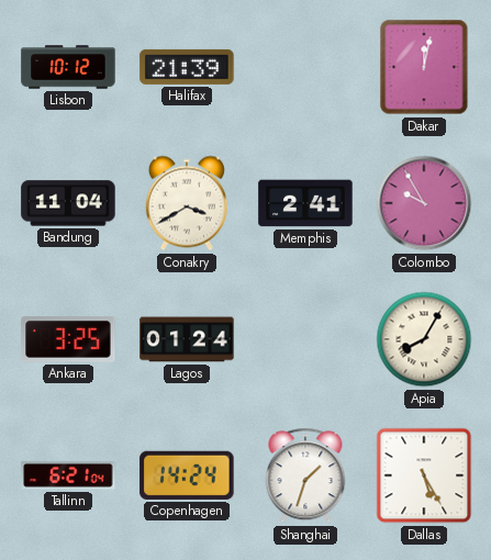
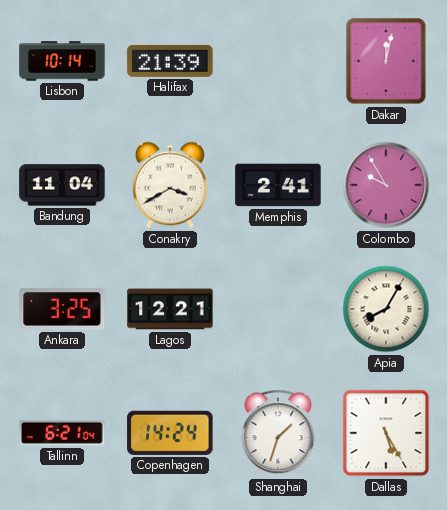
Lisbon: 10:12 -> 10:14 (62, 61)
Lagos: 01:24 -> 12:21 (170, 309)
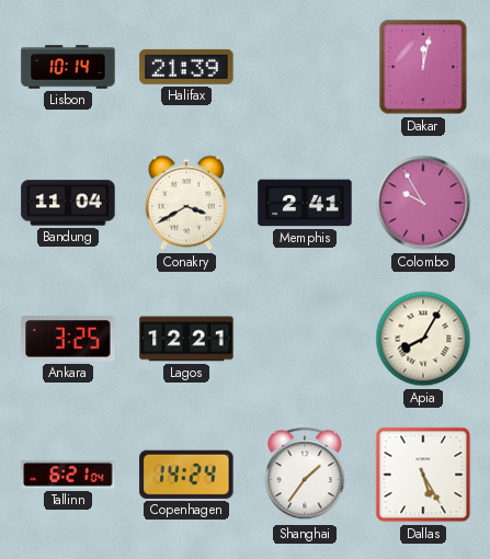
Shanghai: 1:33 -> 1:36 (305, 475)
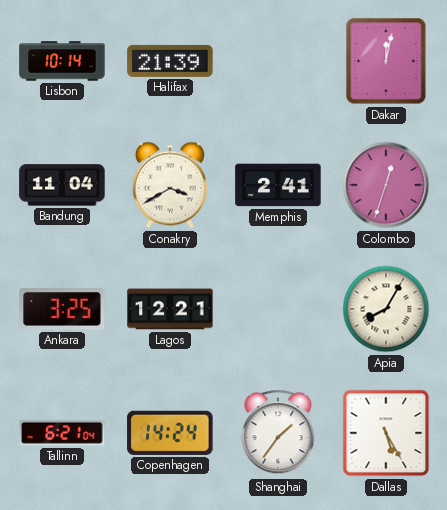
Colombo: 9:55 -> 12:33 (386, 185)
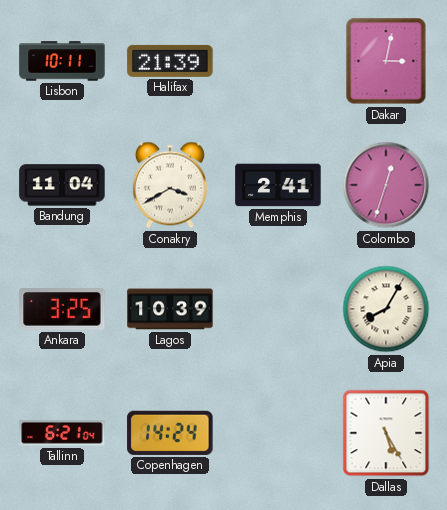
Lisbon: 10:14 -> 10:11 (62, 61)
Dakar: 12:02 -> 3:02 (386, 61)
Lagos: 12:21 -> 10:39 (170, 309)
Shanghai: 1:36 -> none (278, 433)
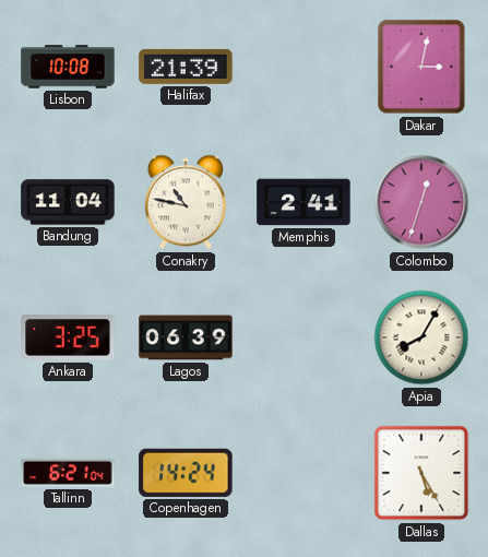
Lisbon: 10:11 -> 10:08 (68, 67)
Conakry: 3:40 -> 10:47 (186, 202)
Lagos: 10:39 -> 06:39 (186, 337)
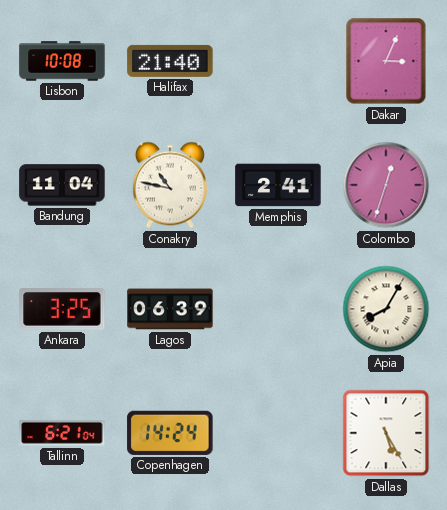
Halifax: 21:39 -> 21:40 (170, 61)
Dakar: 3:02 -> 3:04 (386, 61)
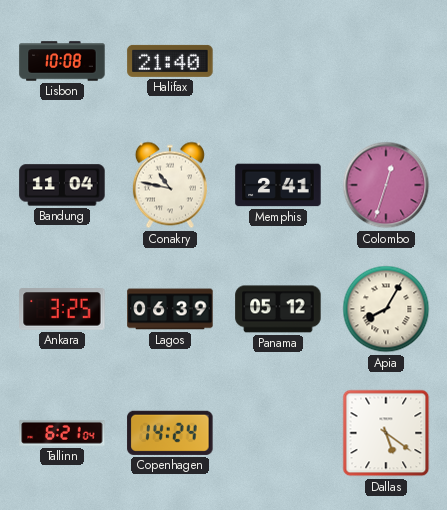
Dakar: 3:04 -> none (386, 61)
Panama: none -> 05:12 (278, 309)
Dallas: 5:25 -> 5:21 (386, 433)
